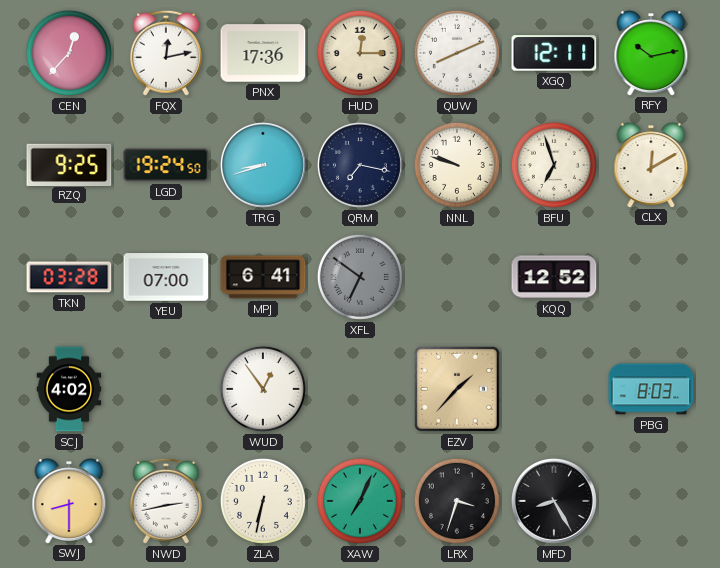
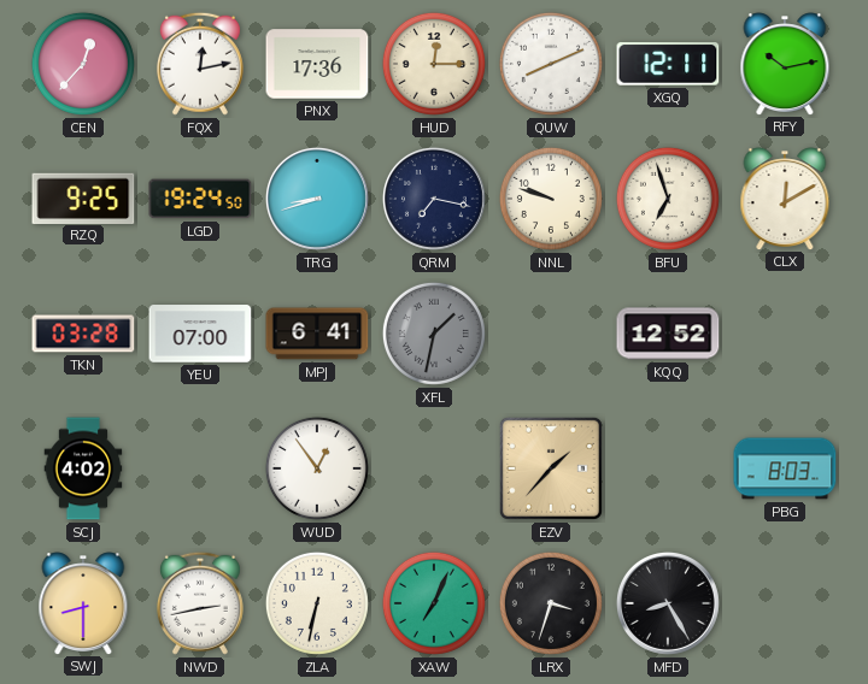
XFL: 6:51 -> 1:32 (434, 334)
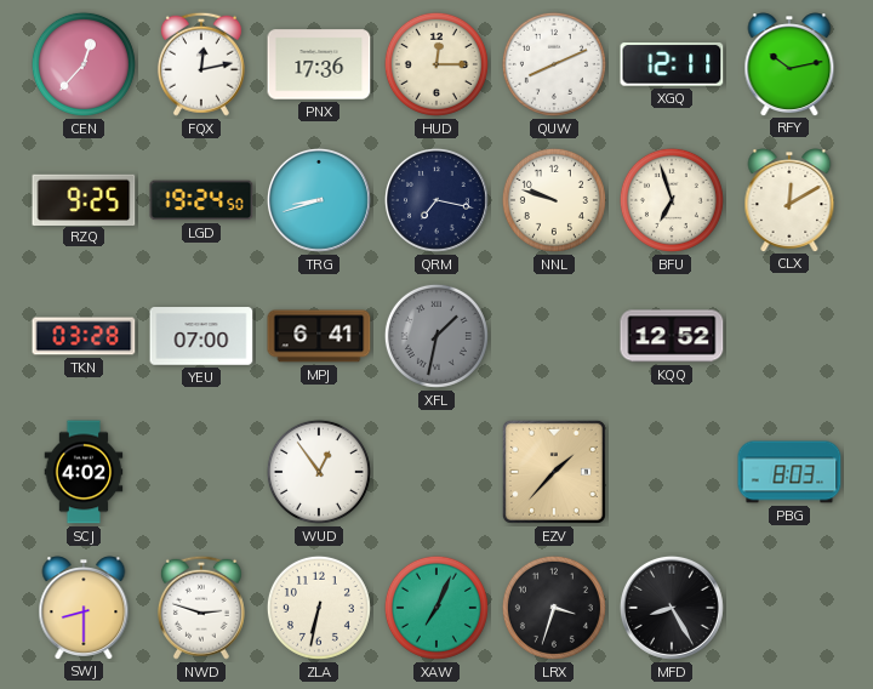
NWD: 2:43 -> 2:48 (201, 608)
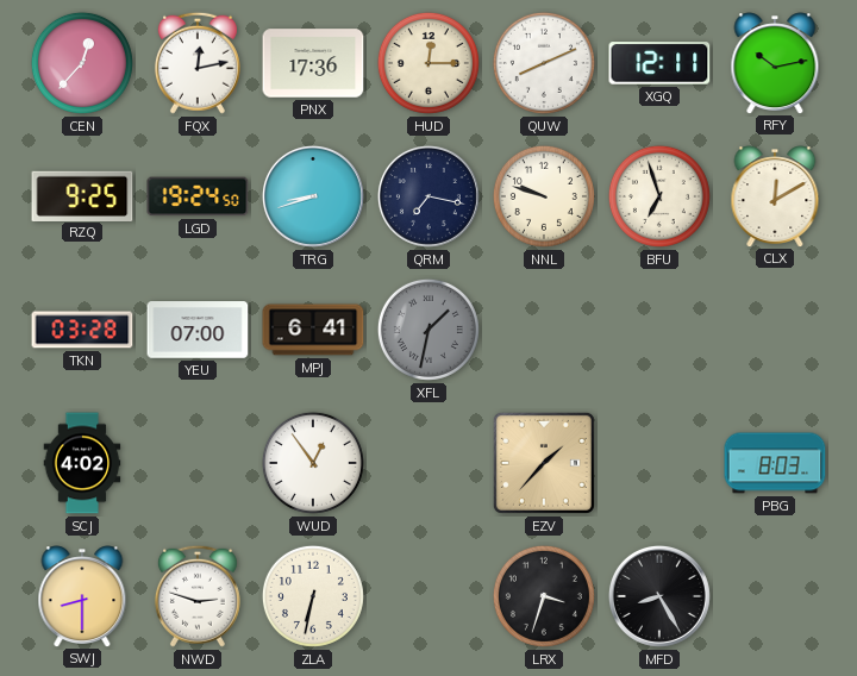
KQQ: 12:52 -> none (672, 336)
XAW: 7:04 -> none (436, 608)
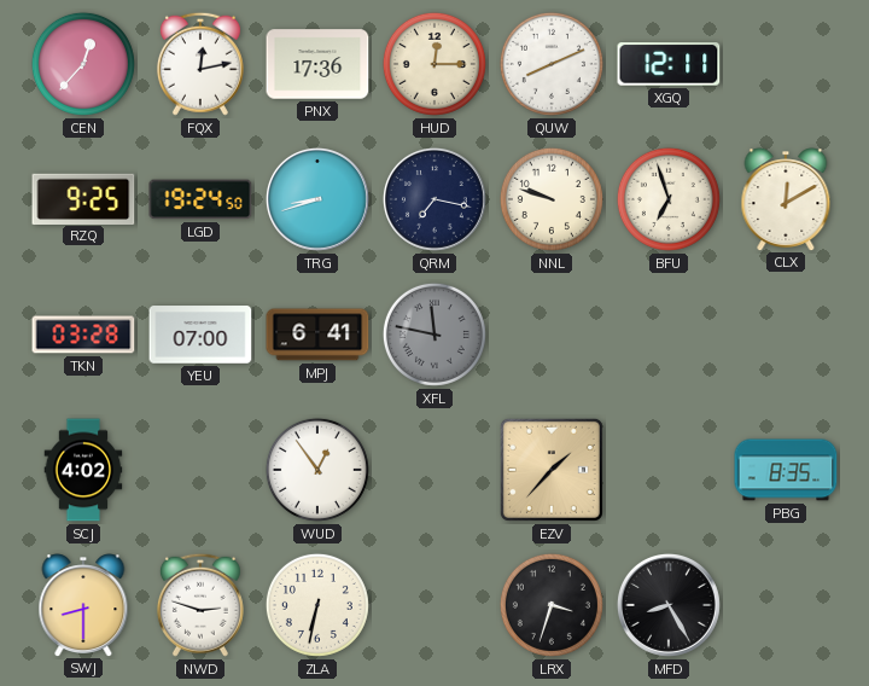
RFY: 10:13 -> none (775, 63)
XFL: 1:32 -> 11:47 (434, 335)
PBG: 8:03 -> 8:35 (786, 470)
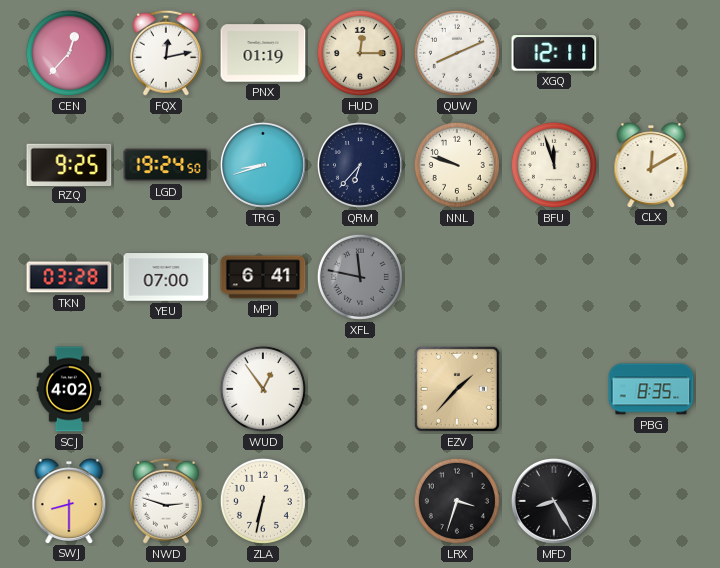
PNX: 17:36 -> 01:19 (263, 53)
QRM: 7:17 -> 6:37 (360, 165)
BFU: 6:57 -> 11:57 (554, 165)
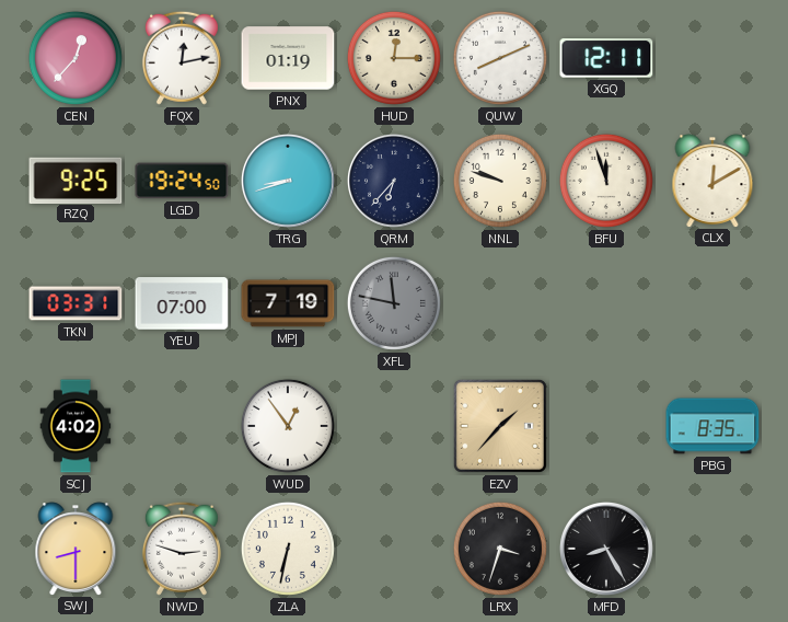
TKN: 03:28 -> 03:31 (76, 303)
MPJ: 6:41 -> 7:19 (288, 303)
